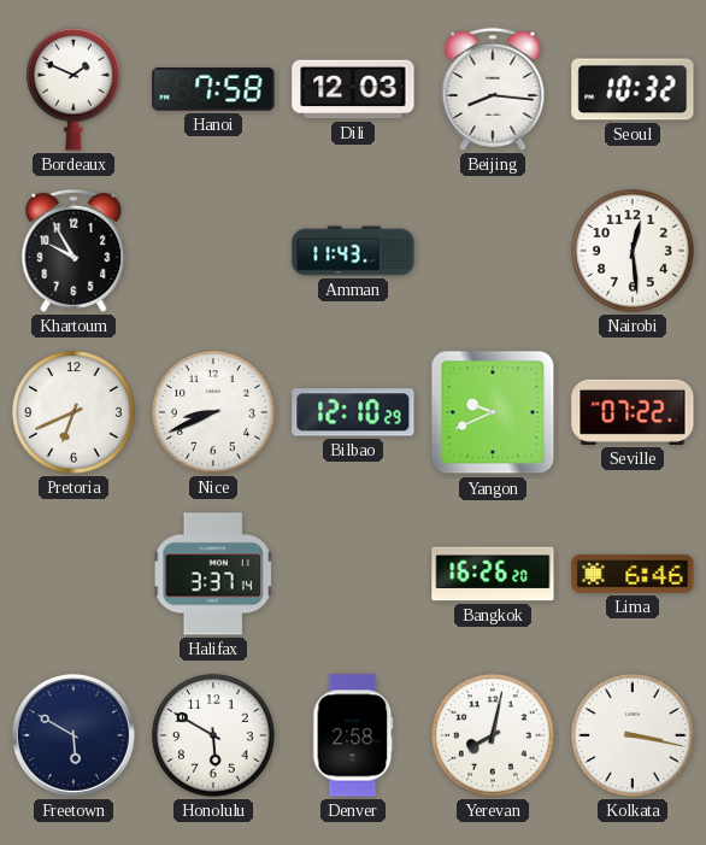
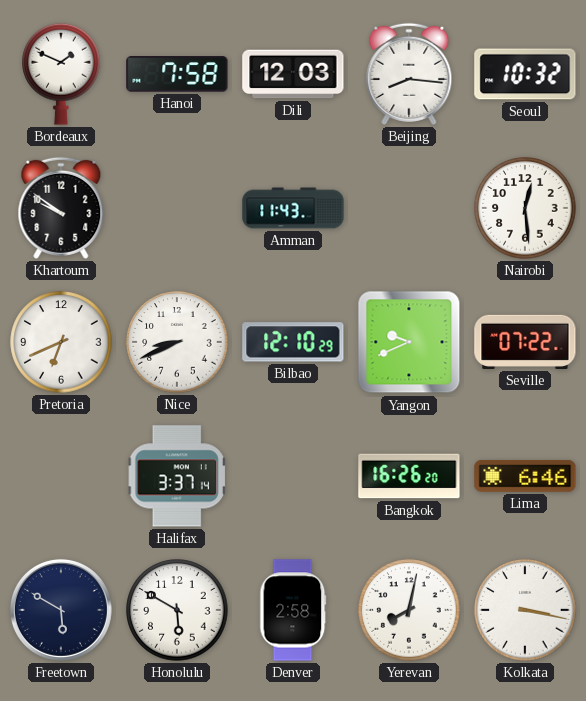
Khartoum: 9:55 -> 9:51 (61, 208)
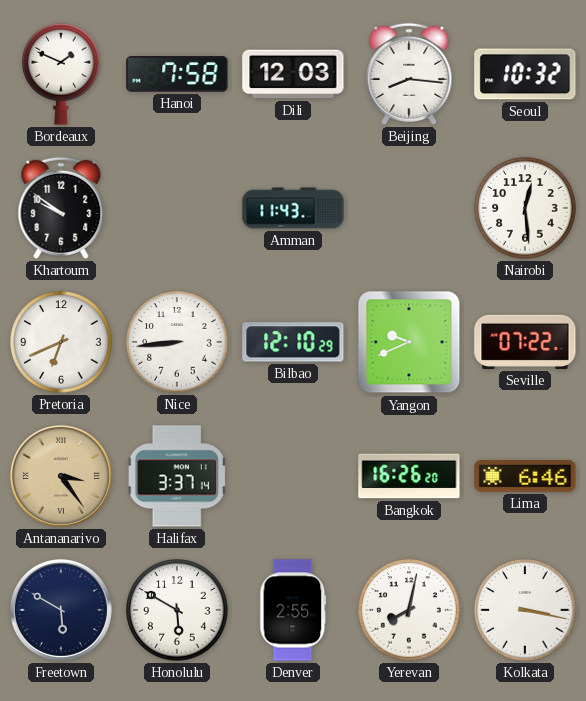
Nice: 8:41 -> 8:44 (177, 342)
Antananarivo: none -> 3:24 (61, 476)
Denver: 2:58 -> 2:55 (293, 610)
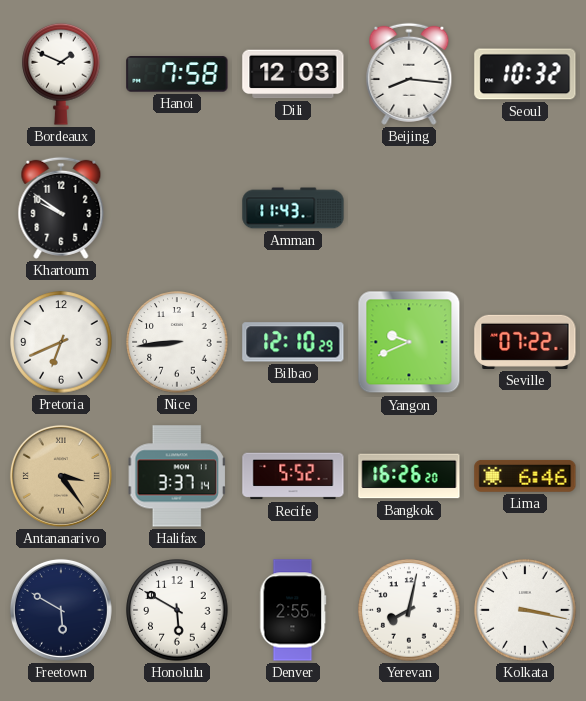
Nairobi: 12:29 -> none (525, 208)
Recife: none -> 5:52 (293, 476)
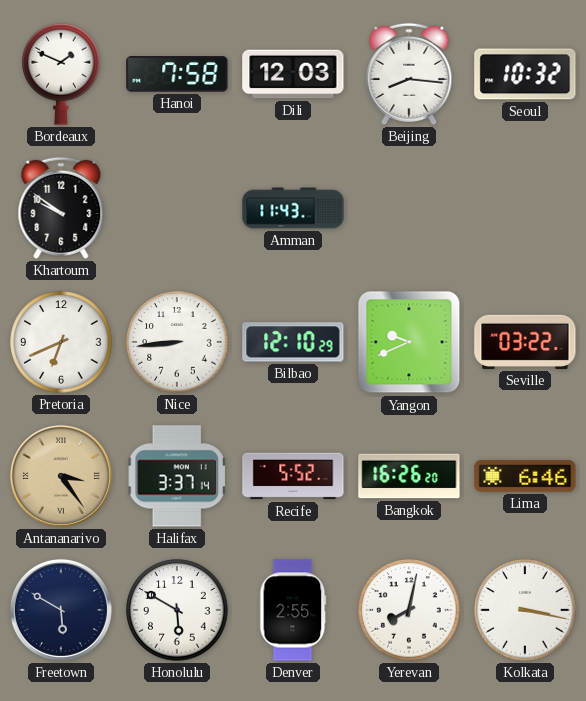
Seville: 07:22 -> 03:22 (525, 342)
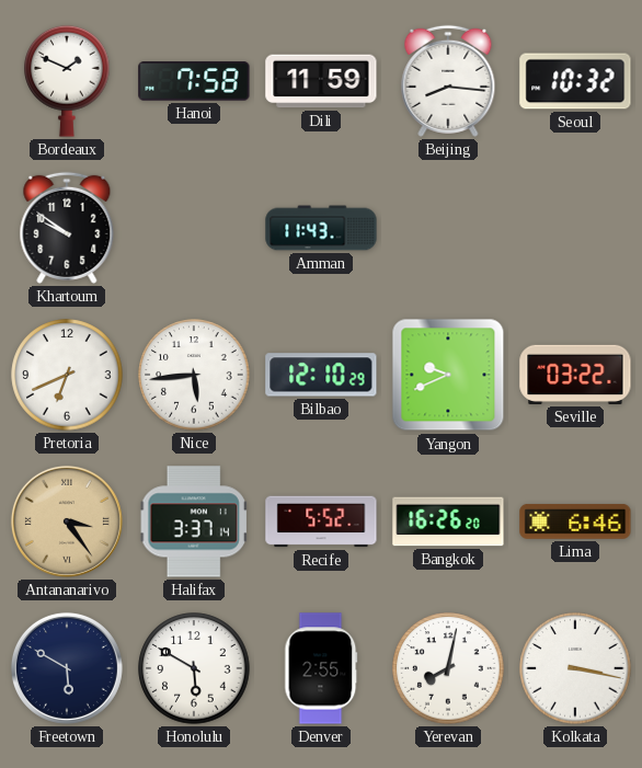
Dili: 12:03 -> 11:59 (321, 81)
Nice: 8:44 -> 5:44 (194, 375)
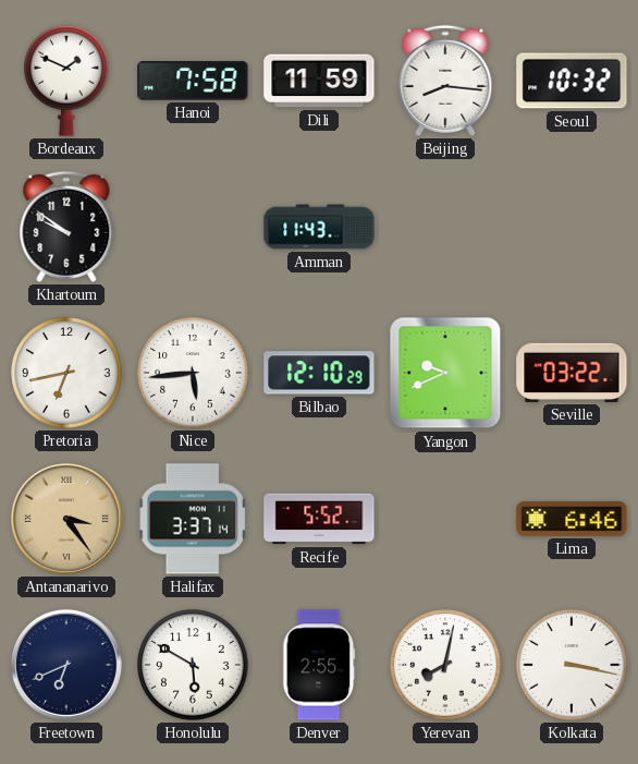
Pretoria: 6:41 -> 6:43 (66, 373)
Bangkok: 16:26 -> none (448, 521)
Freetown: 5:50 -> 6:41 (66, 665)
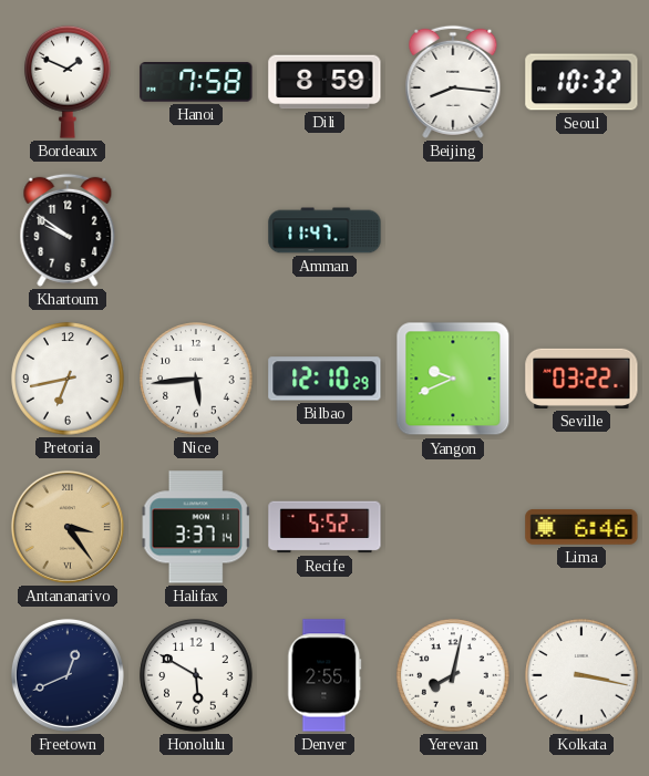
Dili: 11:59 -> 8:59 (324, 82)
Amman: 11:43 -> 11:47 (324, 230)
Freetown: 6:41 -> 12:41 (68, 675)
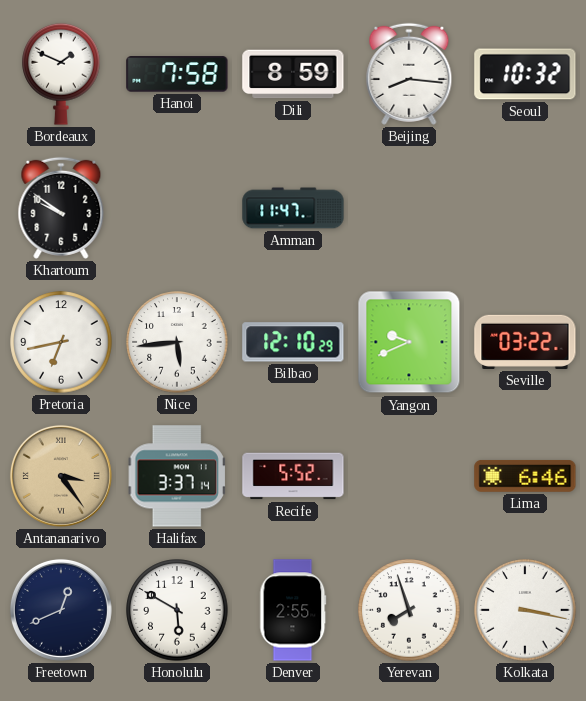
Yerevan: 8:02 -> 7:57 (409, 610)
